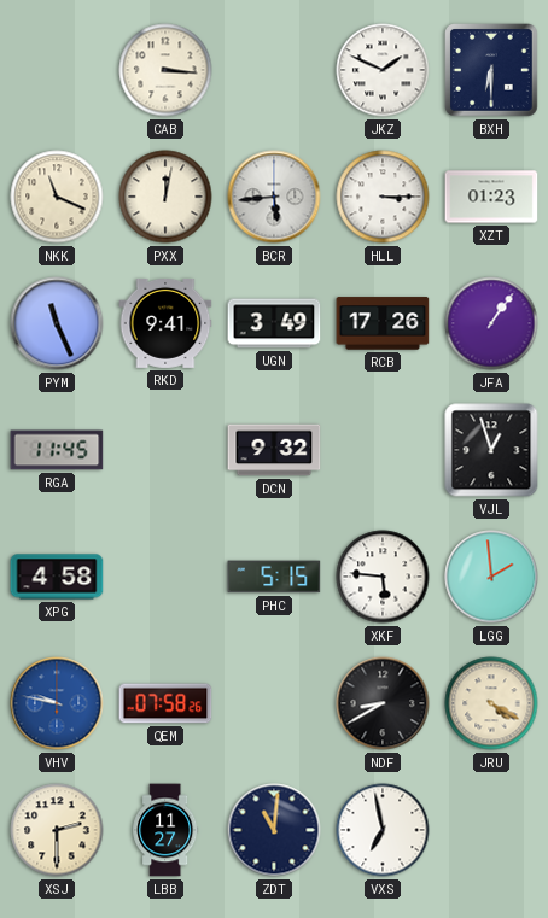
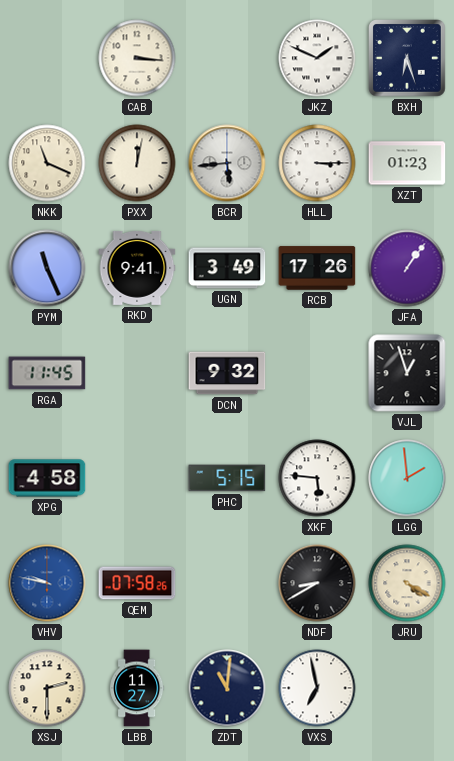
BXH: 6:30 -> 6:27 (408, 59)
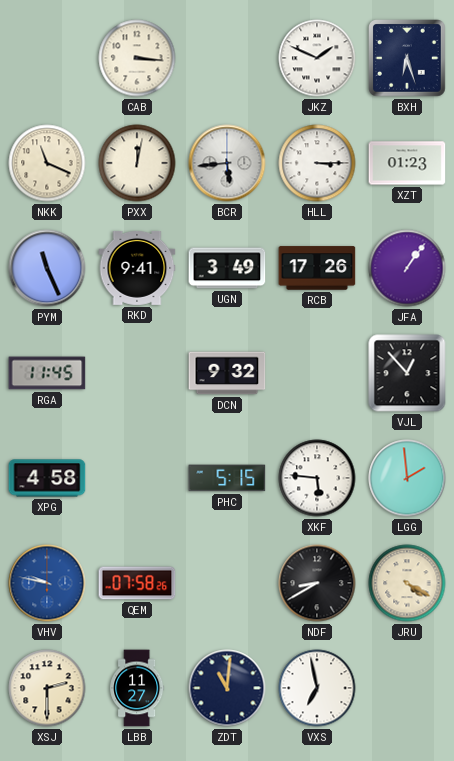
VJL: 12:57 -> 12:53 (407, 373)
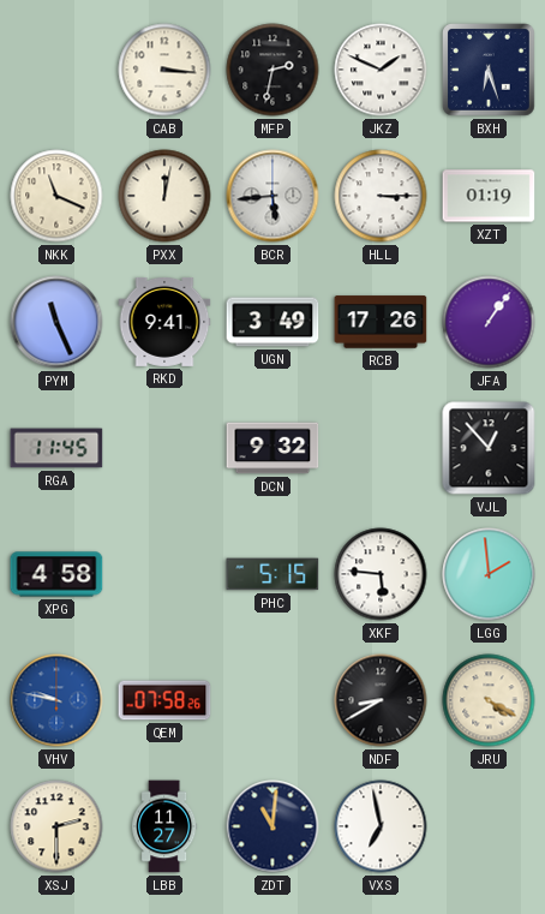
MFP: none -> 2:32 (272, 70)
XZT: 01:23 -> 01:19 (489, 196)
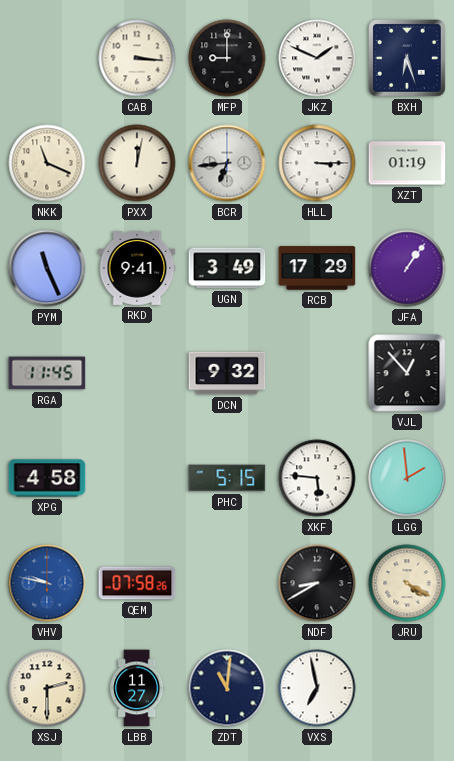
MFP: 2:32 -> 9:00 (227, 58)
BCR: 5:44 -> 6:44 (227, 163)
RCB: 17:26 -> 17:29 (317, 268)
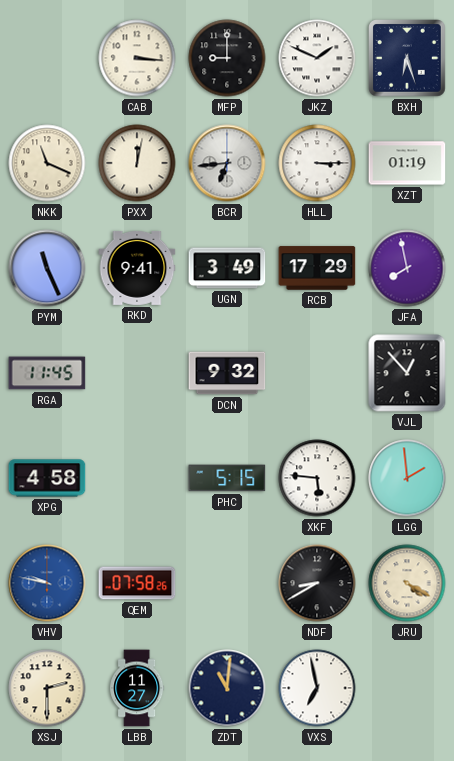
JFA: 1:06 -> 7:58 (407, 268)
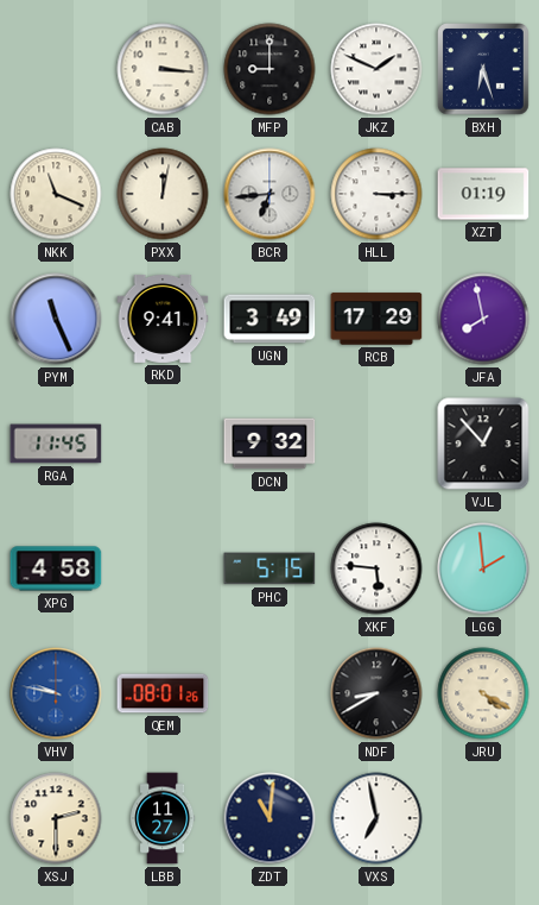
QEM: 07:58 -> 08:01 (163, 693)
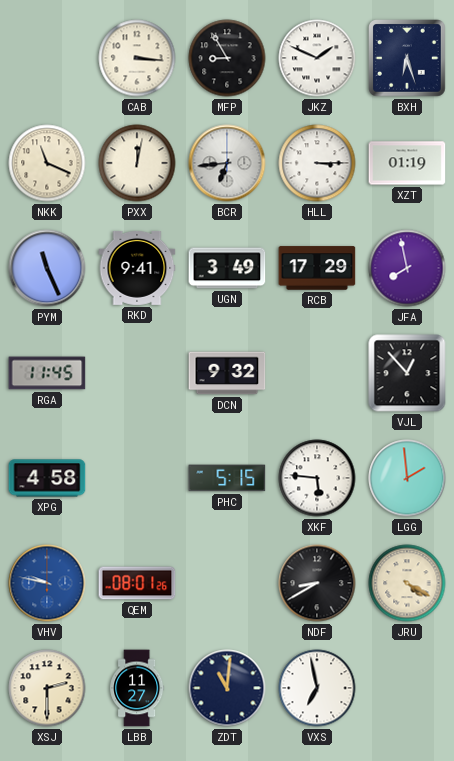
MFP: 9:00 -> 8:55 (227, 58)
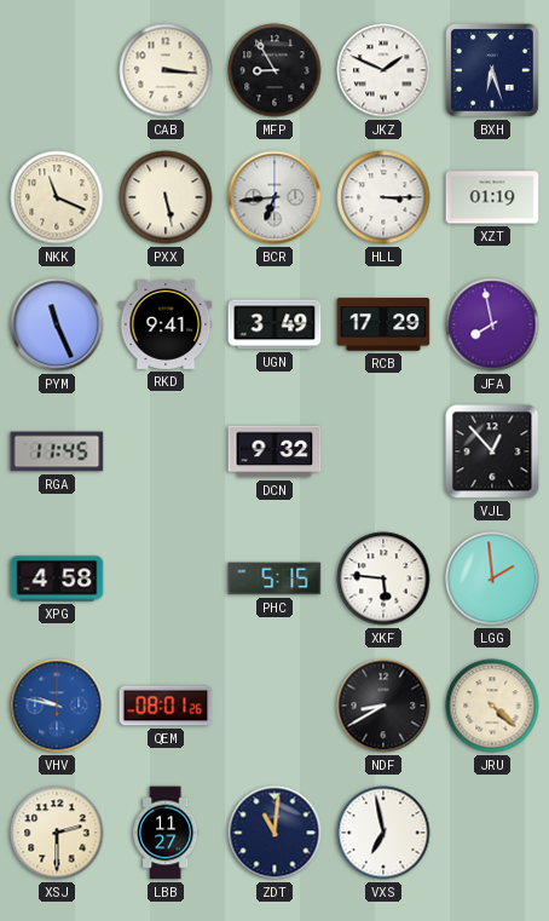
PXX: 12:02 -> 5:28 (166, 197)
JRU: 4:20 -> 4:22 (492, 706)
